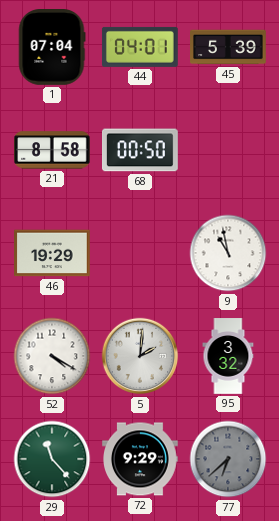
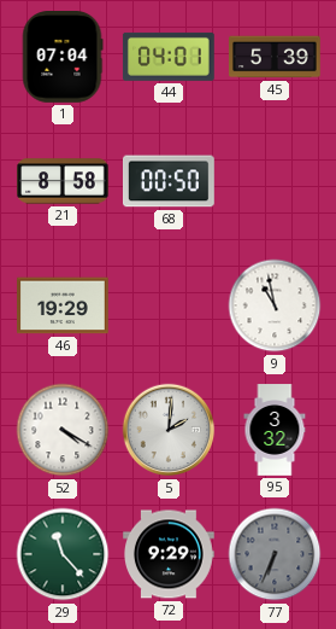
77: 6:38 -> 6:34 (275, 554)
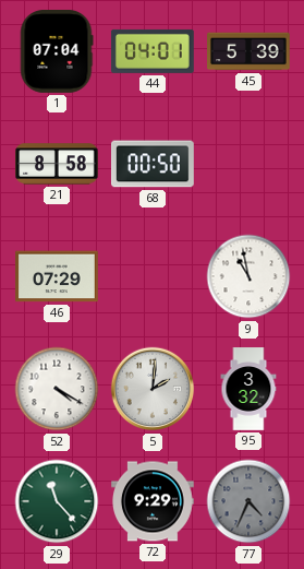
46: 19:29 -> 07:29 (58, 276)
77: 6:34 -> 4:34 (248, 501)
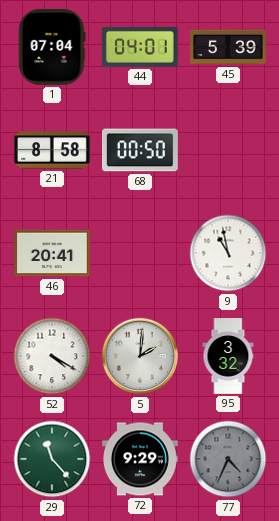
46: 07:29 -> 20:41 (53, 253)
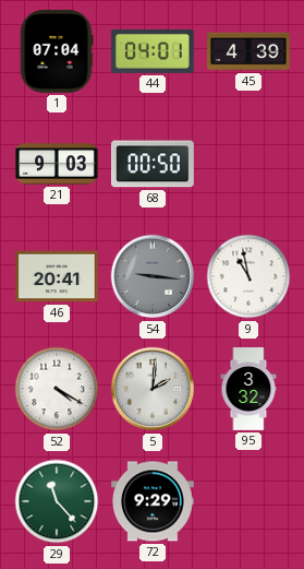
45: 5:39 -> 4:39 (250, 51)
21: 8:58 -> 9:03 (57, 164)
54: none -> 9:16 (153, 276)
77: 4:34 -> none (228, 459)
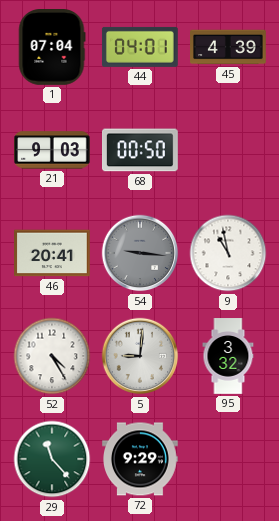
52: 4:20 -> 4:25 (52, 356)
5: 2:01 -> 9:01 (140, 356)
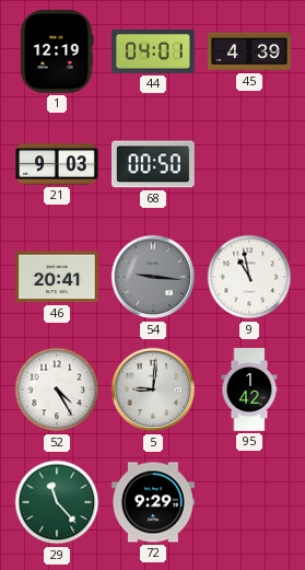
1: 07:04 -> 12:19 (57, 53)
95: 3:32 -> 1:42 (249, 389)
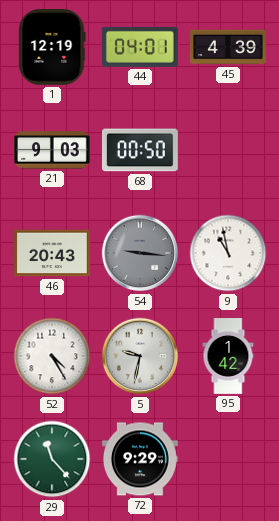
46: 20:41 -> 20:43 (53, 253)
5: 9:01 -> 9:32 (140, 356)
